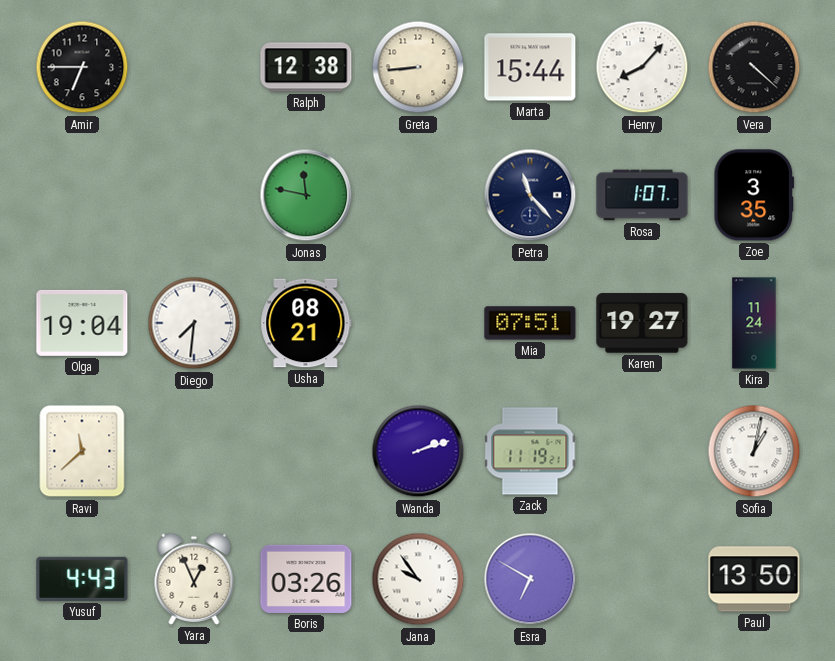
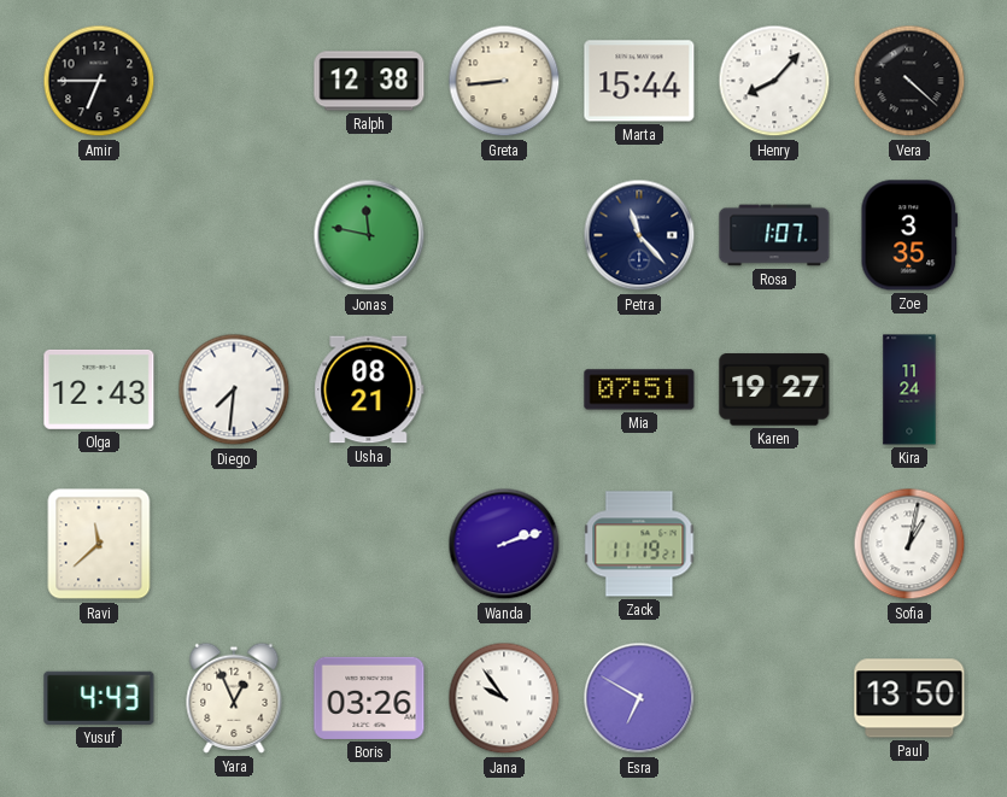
Olga: 19:04 -> 12:43 (99, 389)
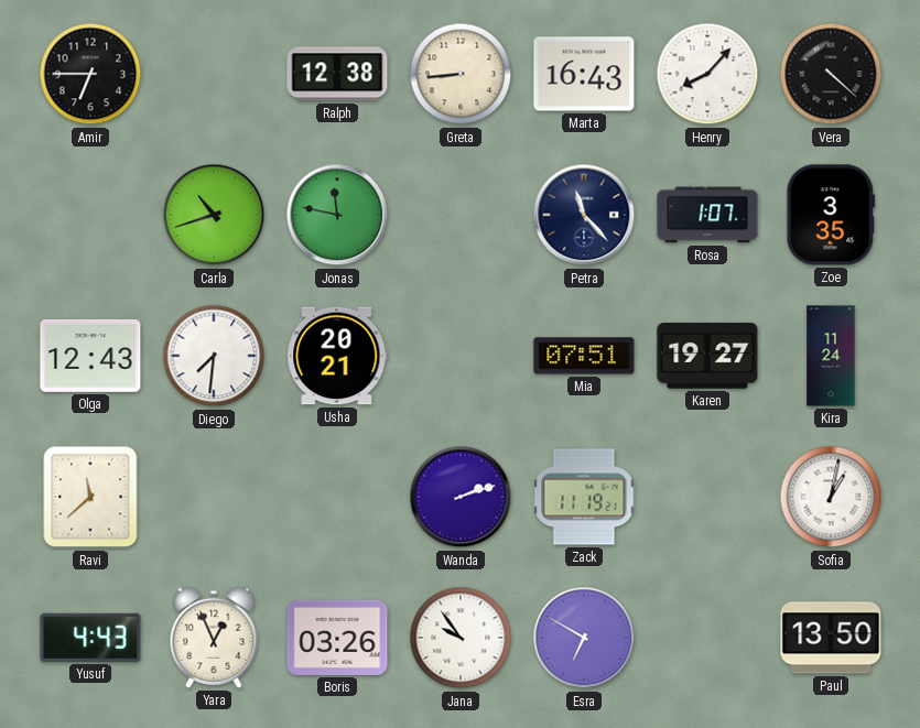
Marta: 15:44 -> 16:43 (584, 74)
Carla: none -> 10:42 (214, 215)
Usha: 08:21 -> 20:21 (337, 356)
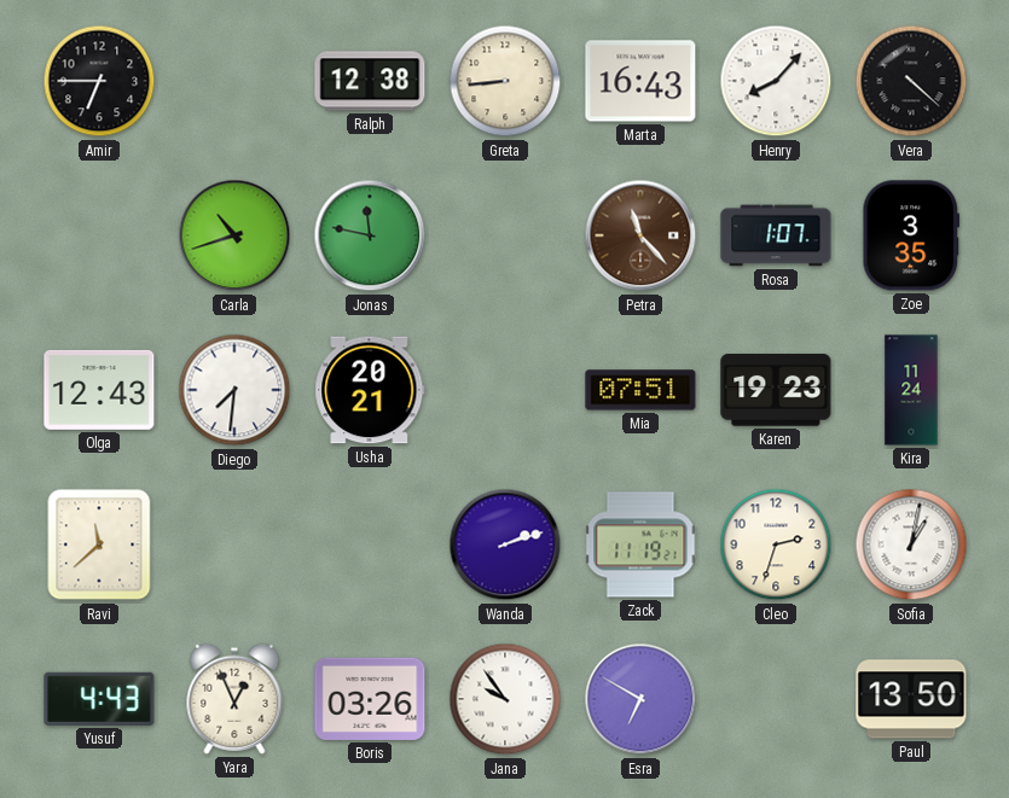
Petra dial: navy -> brown (640, 235)
Karen: 19:27 -> 19:23 (776, 390)
Cleo: none -> 2:33 (776, 544)
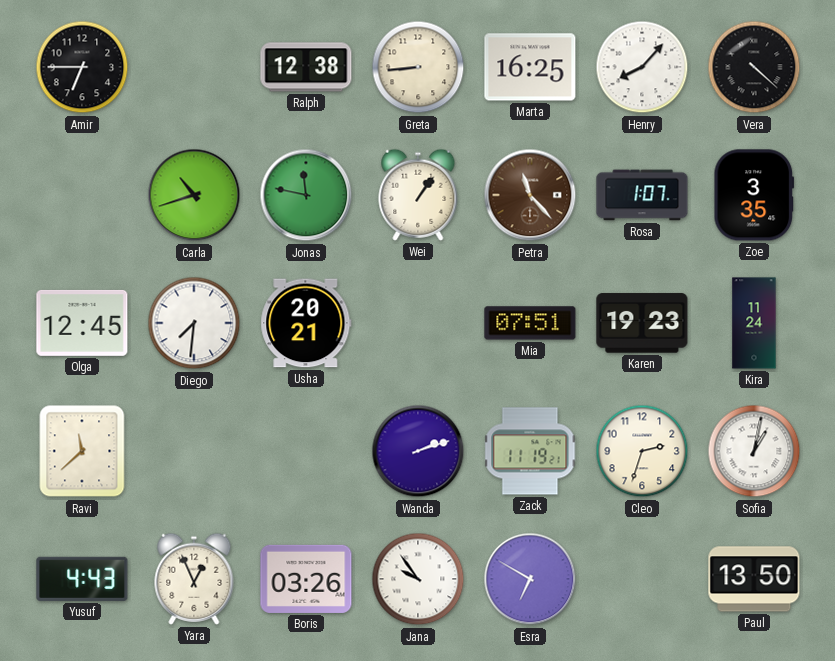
Marta: 16:43 -> 16:25 (530, 67)
Wei: none -> 1:06 (418, 195)
Olga: 12:43 -> 12:45 (82, 323)
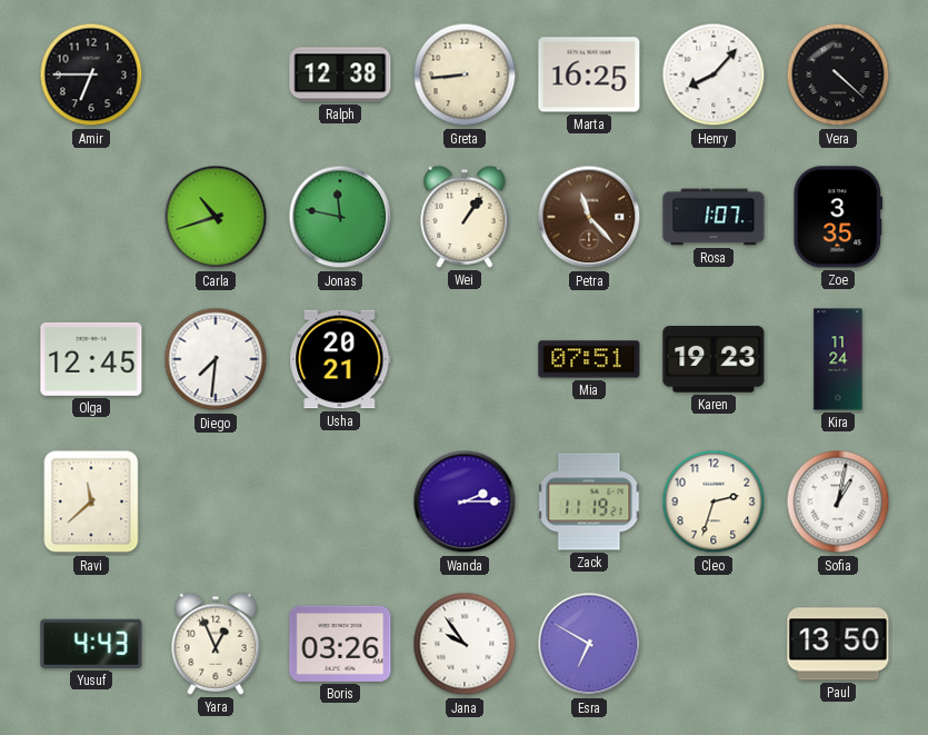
Wanda: 2:12 -> 2:15 (465, 501)
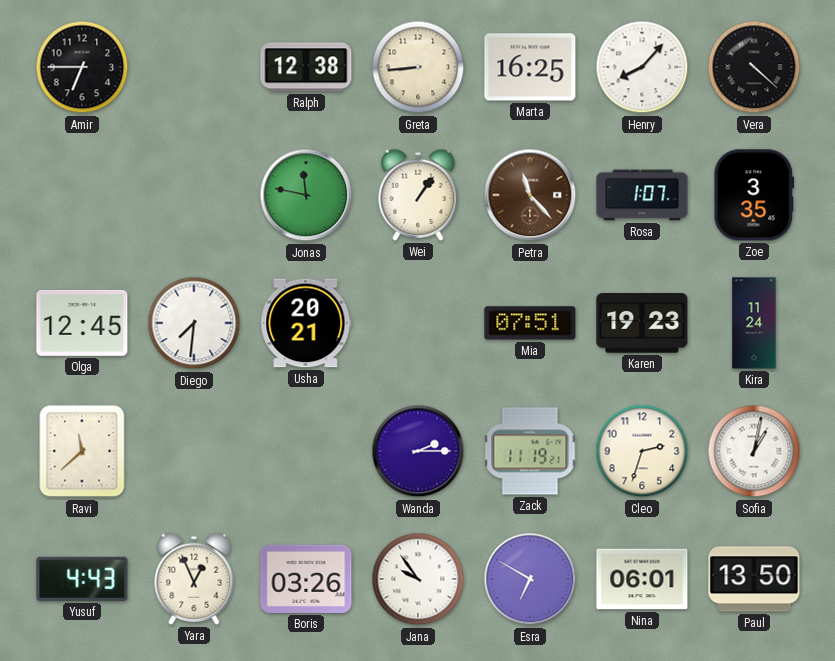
Carla: 10:42 -> none (216, 217)
Nina: none -> 06:01 (642, 579)
